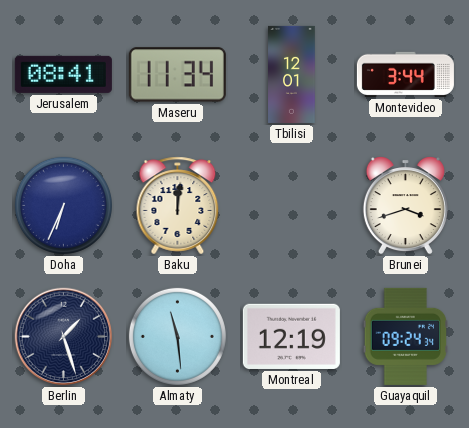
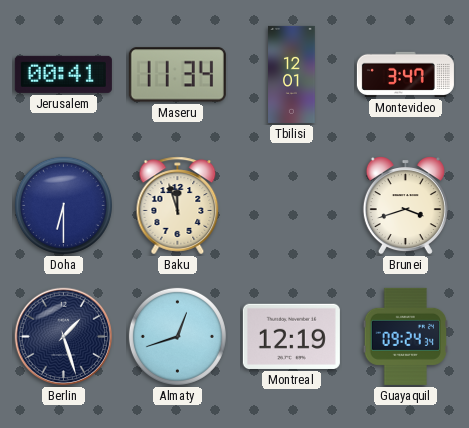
Jerusalem: 08:41 -> 00:41 (63, 74)
Montevideo: 3:44 -> 3:47 (405, 74)
Doha: 6:34 -> 6:30 (63, 205)
Baku: 12:01 -> 11:57 (178, 206)
Almaty: 11:29 -> 12:42 (177, 336)
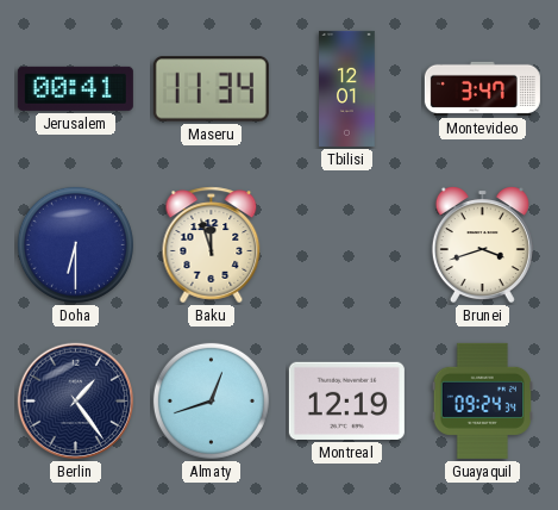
Berlin: 1:27 -> 1:24 (76, 402)
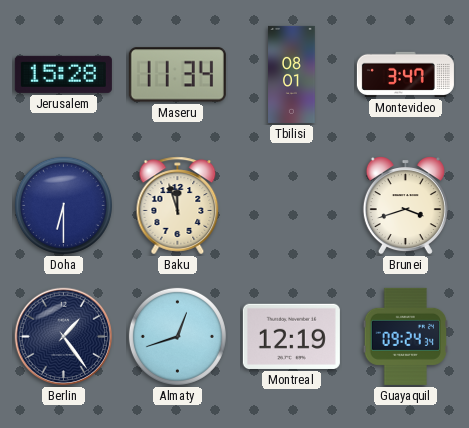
Jerusalem: 00:41 -> 15:28 (63, 74)
Tbilisi: 12:01 -> 08:01 (292, 74)
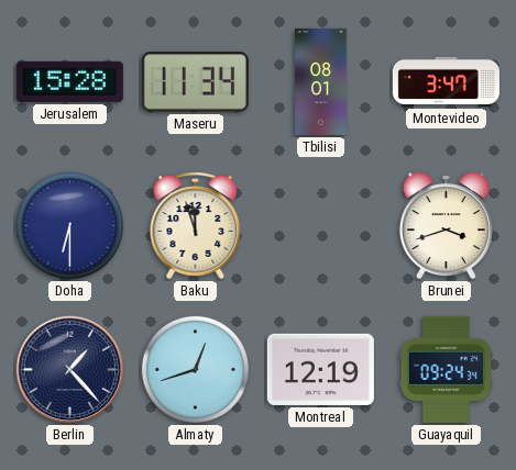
Berlin: 1:24 -> 1:23 (70, 370)
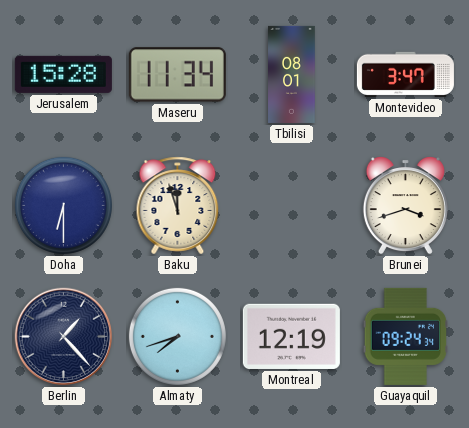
Almaty: 12:42 -> 7:42 (177, 336)
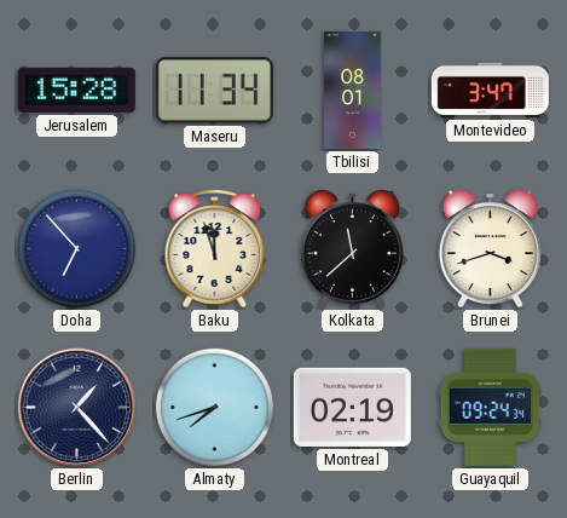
Doha: 6:30 -> 6:53 (76, 248)
Kolkata: none -> 11:38 (352, 249)
Montreal: 12:19 -> 02:19 (352, 407)
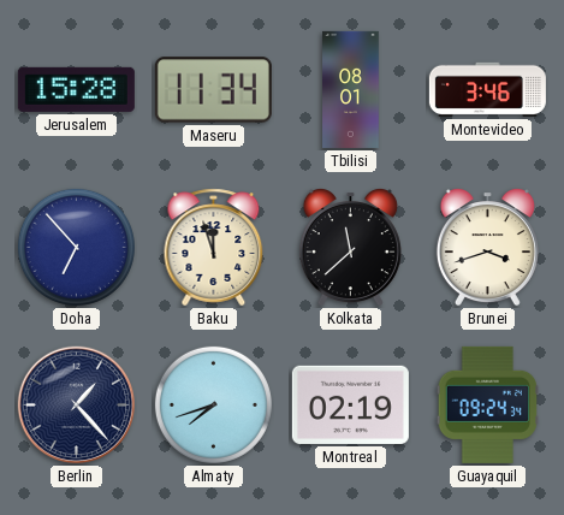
Montevideo: 3:47 -> 3:46 (487, 89)
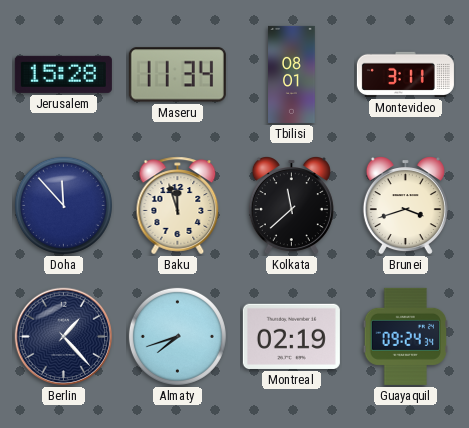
Montevideo: 3:46 -> 3:11 (405, 74)
Doha: 6:53 -> 11:53 (63, 205)
